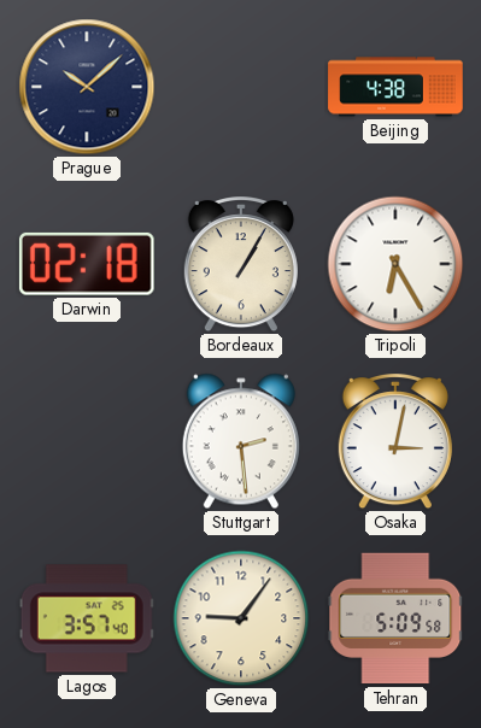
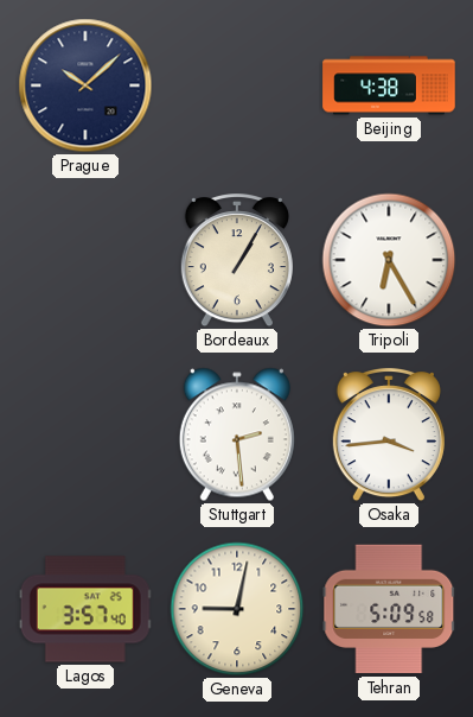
Darwin: 02:18 -> none (87, 264)
Osaka: 3:02 -> 3:44 (389, 436)
Geneva: 9:06 -> 9:02 (237, 609)
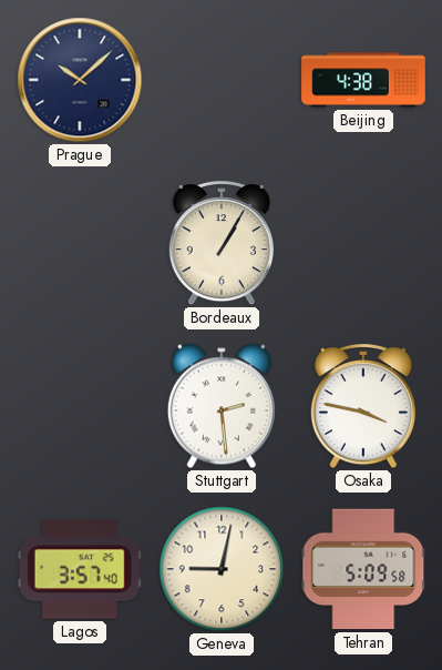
Tripoli: 6:25 -> none (389, 260)
Osaka: 3:44 -> 3:47 (363, 407)
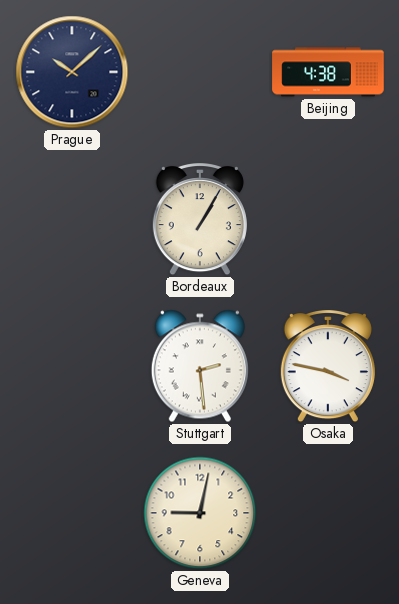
Lagos: 3:57 -> none (80, 569)
Tehran: 5:09 -> none (363, 569)
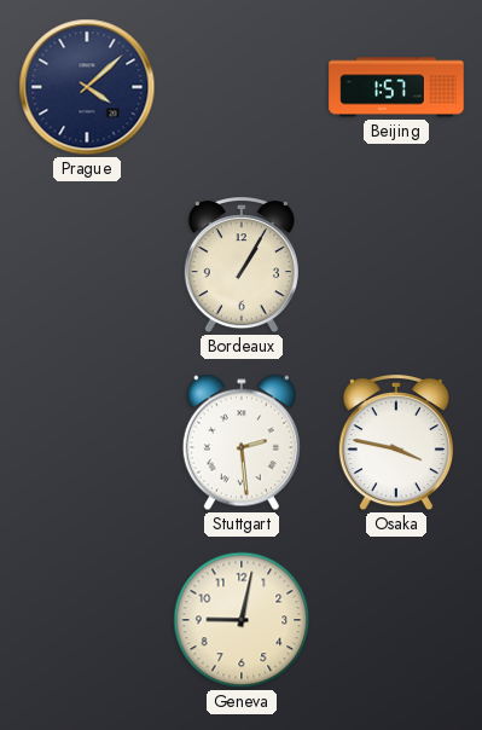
Prague: 10:08 -> 4:08 (87, 87)
Beijing: 4:38 -> 1:57 (396, 87)
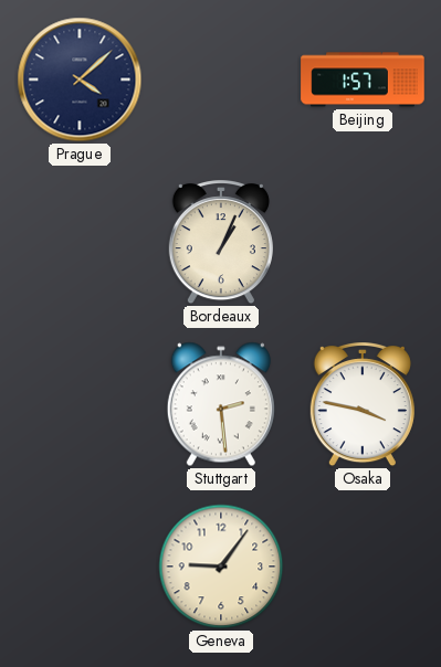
Bordeaux: 1:05 -> 1:04 (221, 243)
Geneva: 9:02 -> 9:06 (221, 567)
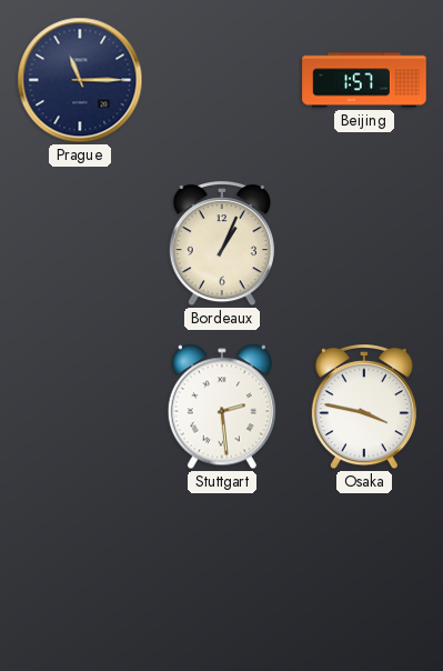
Prague: 4:08 -> 11:15 (80, 80)
Geneva: 9:06 -> none (221, 567)
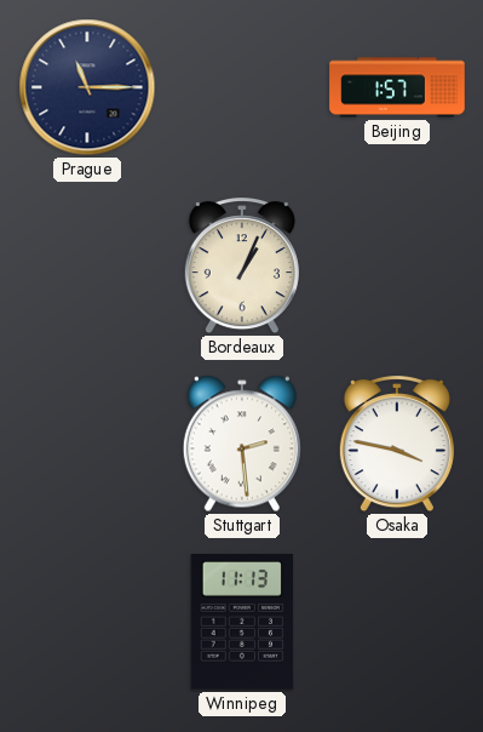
Winnipeg: none -> 11:13 (242, 622)
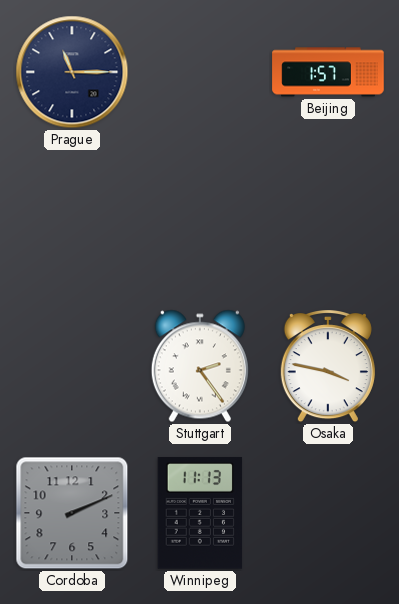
Bordeaux: 1:04 -> none (242, 267)
Stuttgart: 2:29 -> 2:24 (200, 366)
Cordoba: none -> 2:11 (72, 513)
